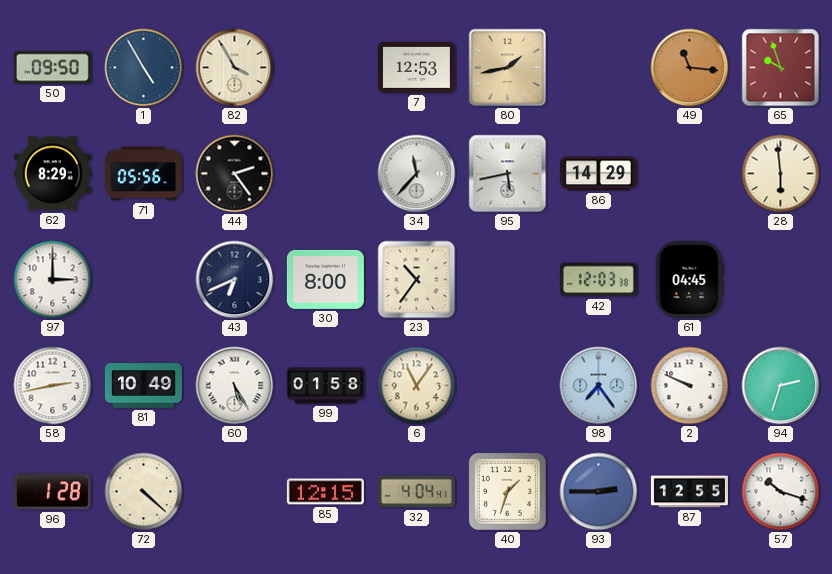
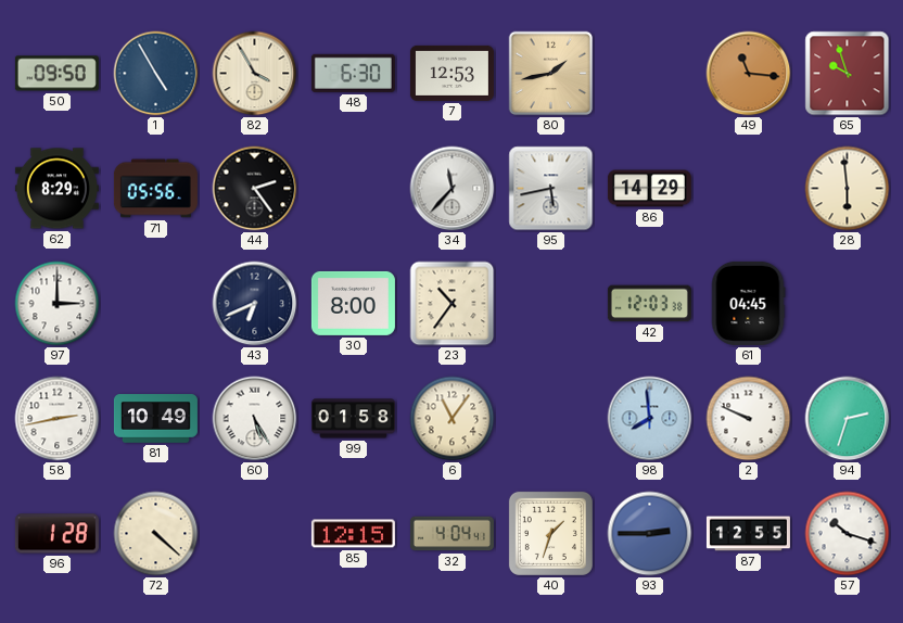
48: none -> 6:30 (353, 73)
98: 7:24 -> 7:59 (650, 419)
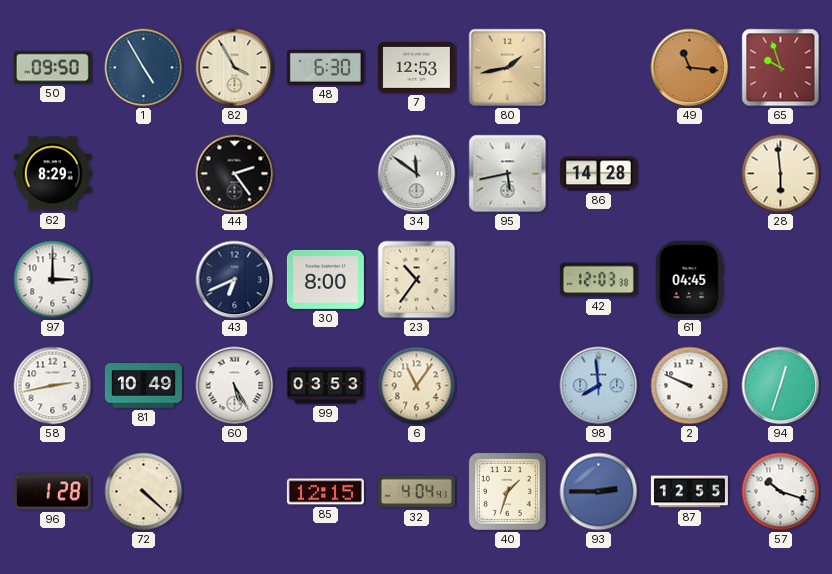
71: 05:56 -> none (155, 189)
34: 11:37 -> 11:51 (417, 174)
86: 14:29 -> 14:28 (598, 174)
99: 01:58 -> 03:53 (325, 386)
94: 2:33 -> 12:33 (781, 386)
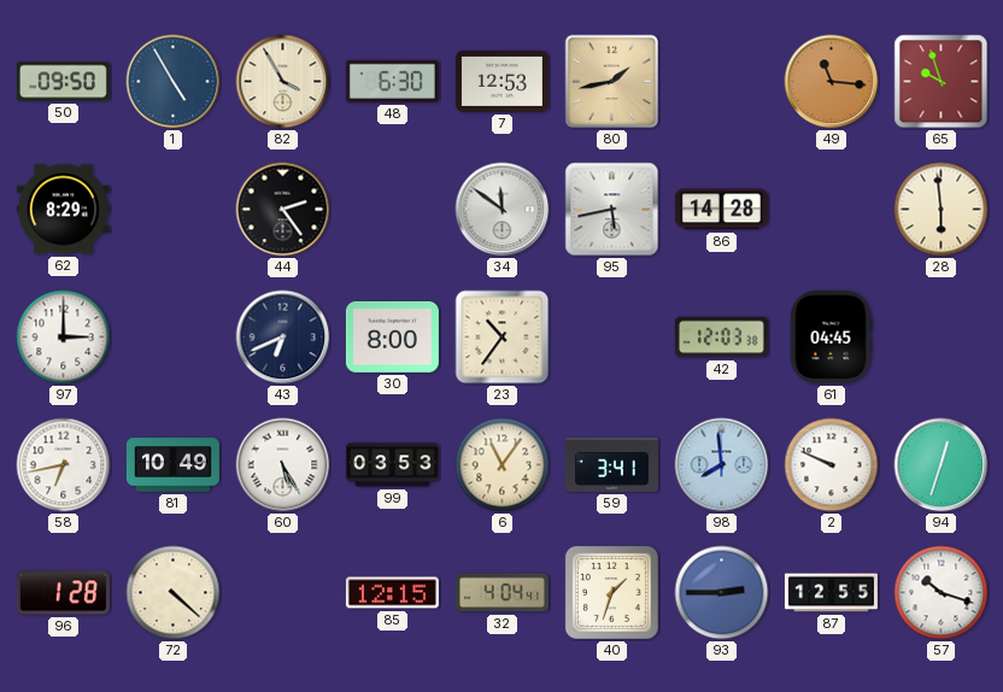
58: 2:43 -> 6:43 (64, 465)
59: none -> 3:41 (611, 464)
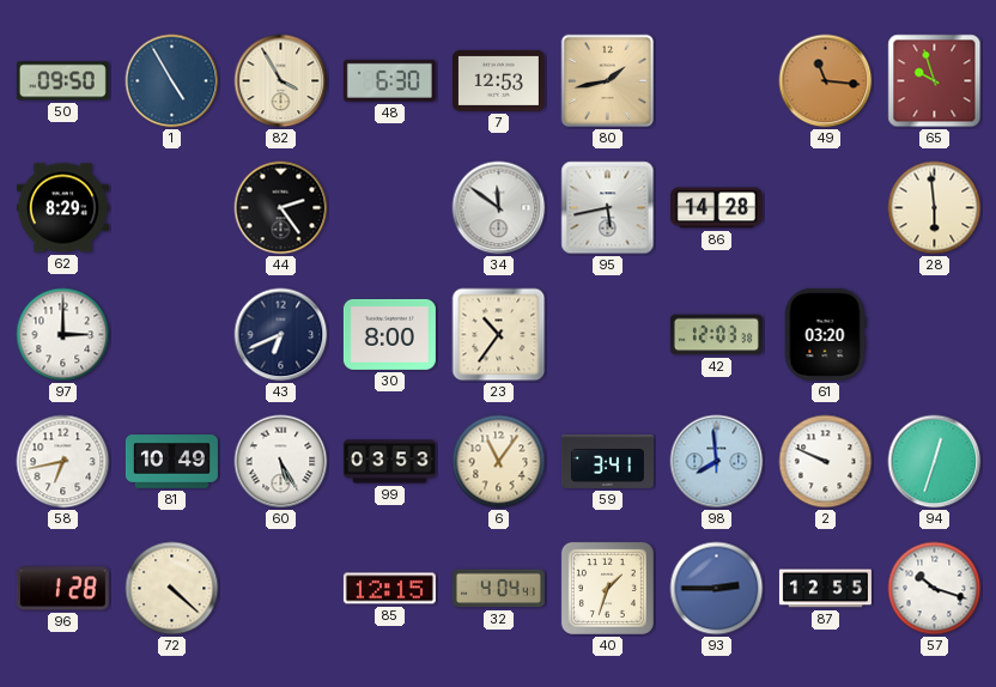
61: 04:45 -> 03:20 (825, 334)
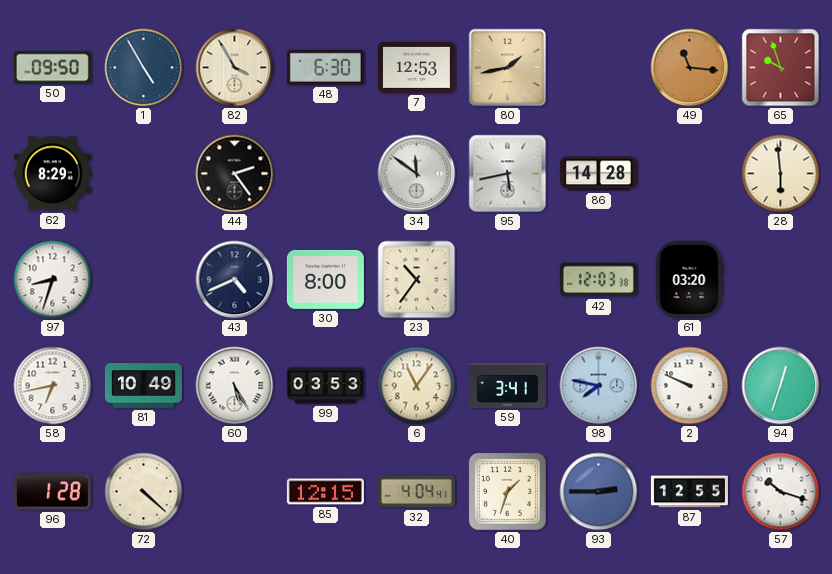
97: 3:00 -> 8:33 (53, 280)
43: 6:41 -> 4:41 (235, 280)
98: 7:59 -> 7:47 (599, 386)
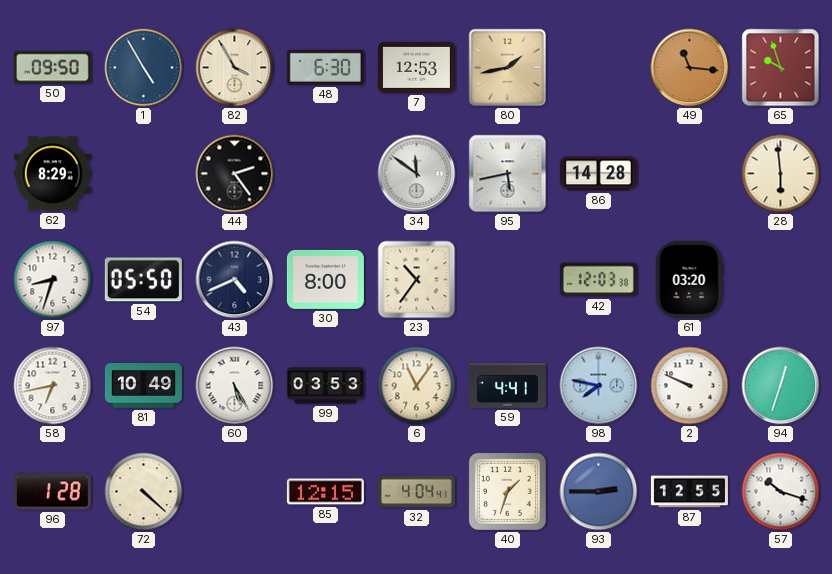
54: none -> 05:50 (143, 280)
59: 3:41 -> 4:41 (507, 385)
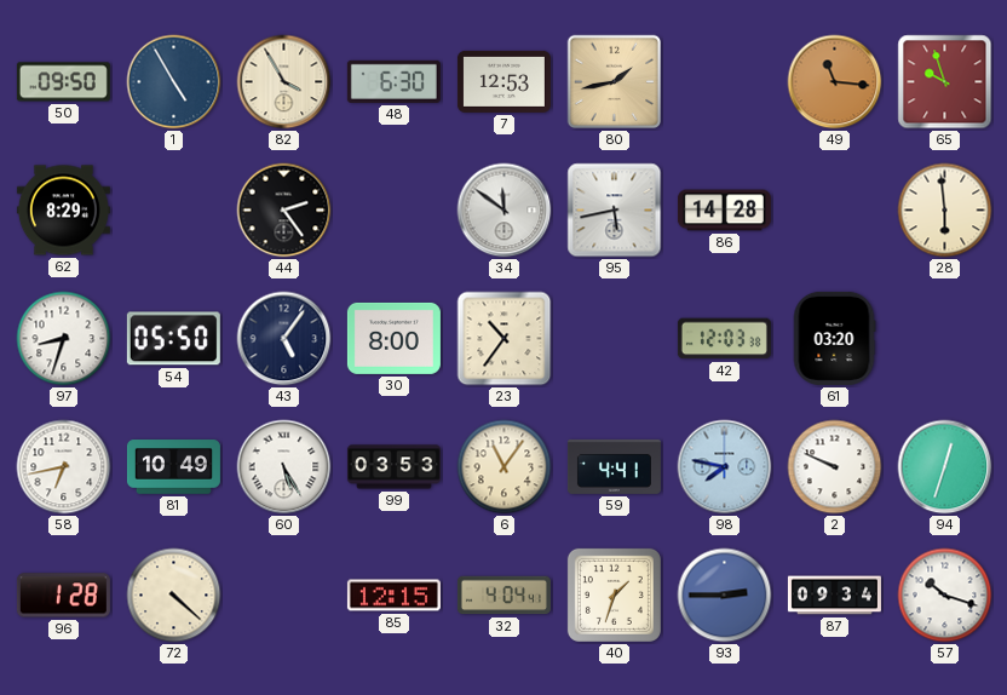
43: 4:41 -> 5:06 (284, 339)
87: 12:55 -> 09:34 (834, 596)
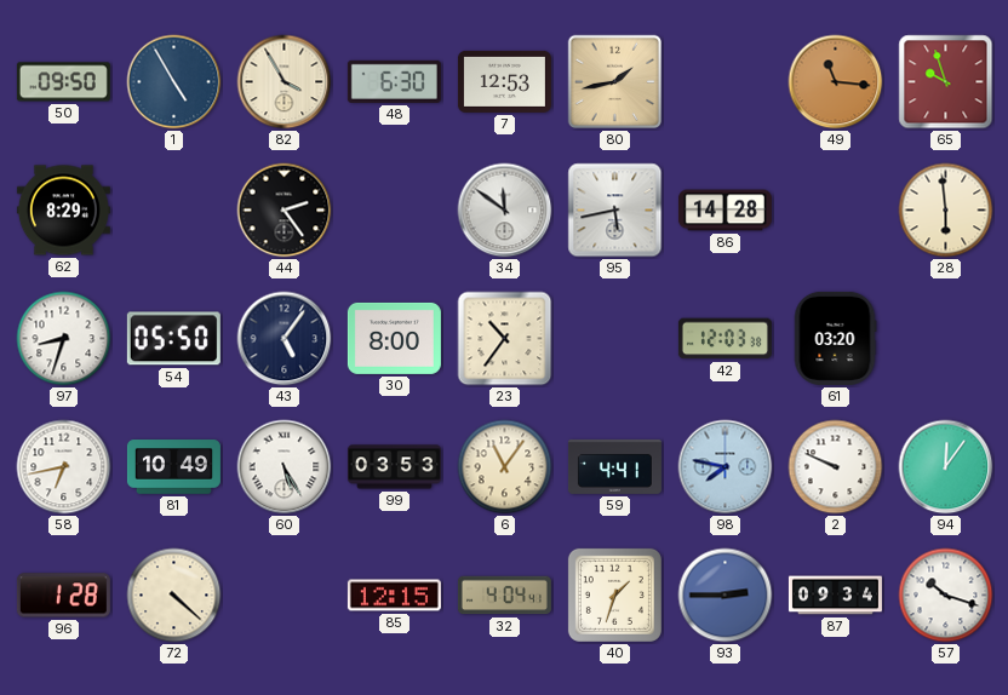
94: 12:33 -> 12:06 (946, 467)
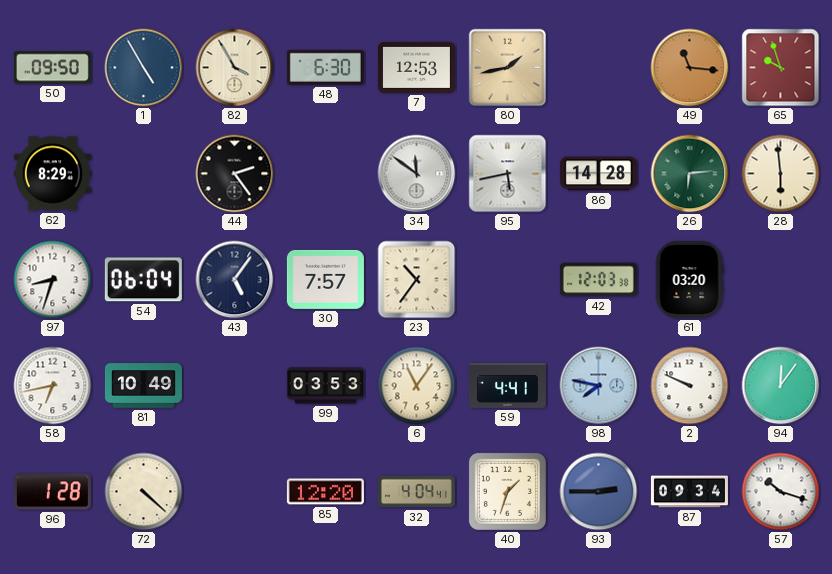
26: none -> 6:14 (690, 174)
54: 05:50 -> 06:04 (143, 280)
30: 8:00 -> 7:57 (325, 279)
60: 5:25 -> none (285, 467)
85: 12:15 -> 12:20 (325, 492)
